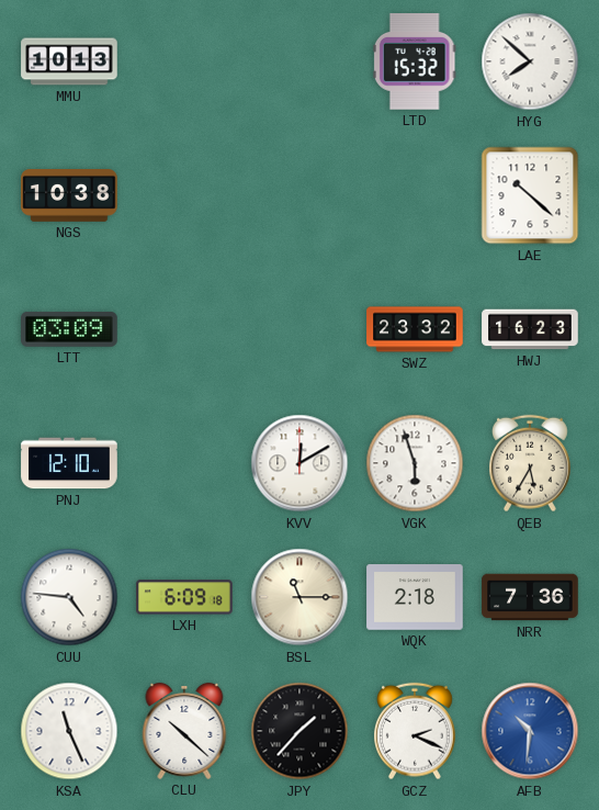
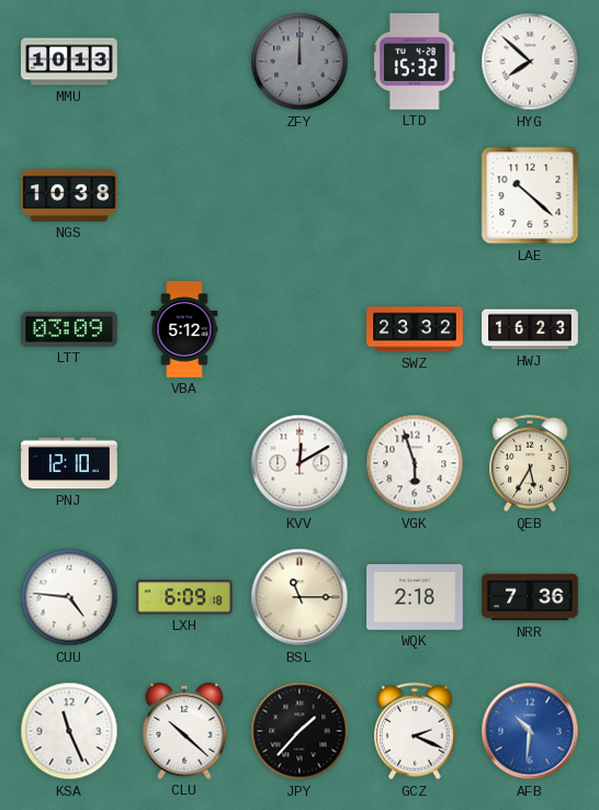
ZFY: none -> 12:00 (299, 61)
VBA: none -> 5:12 (184, 329)
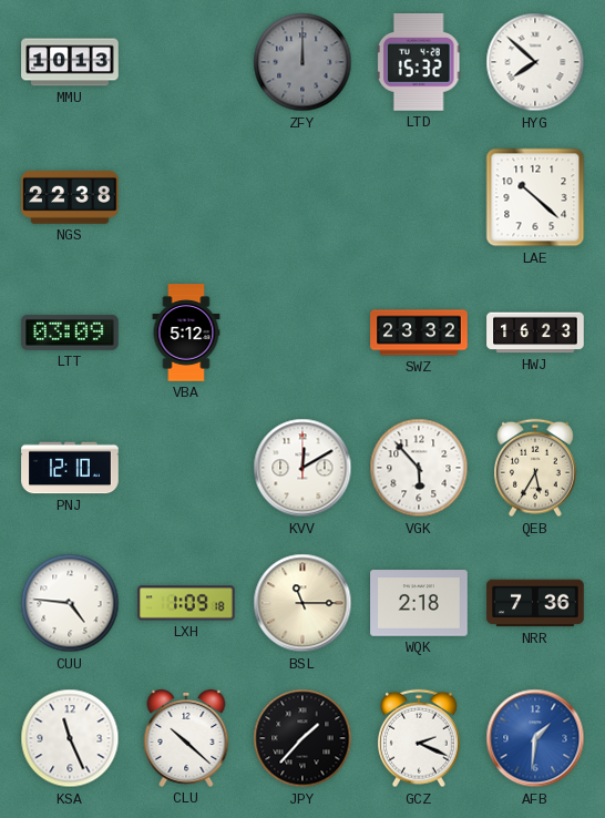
NGS: 10:38 -> 22:38 (70, 198)
VGK: 5:57 -> 5:53 (419, 468)
LXH: 6:09 -> 1:09 (186, 603)
AFB: 10:31 -> 1:31 (535, 738)
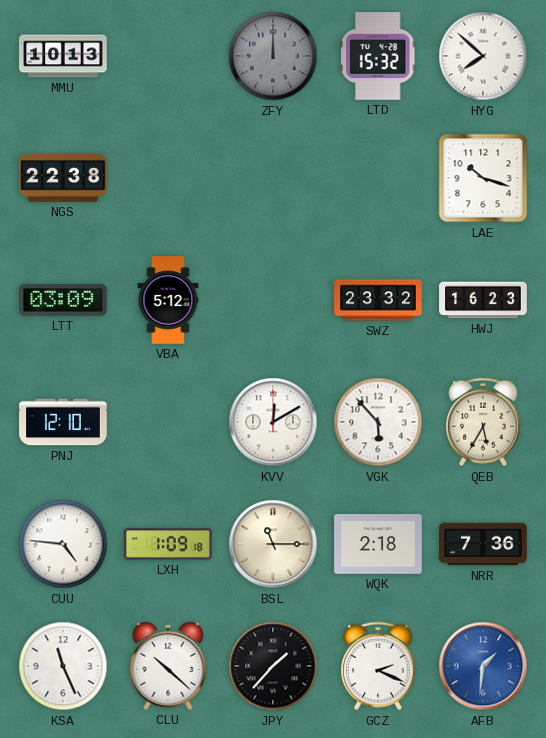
LAE: 10:22 -> 10:18 (483, 178)
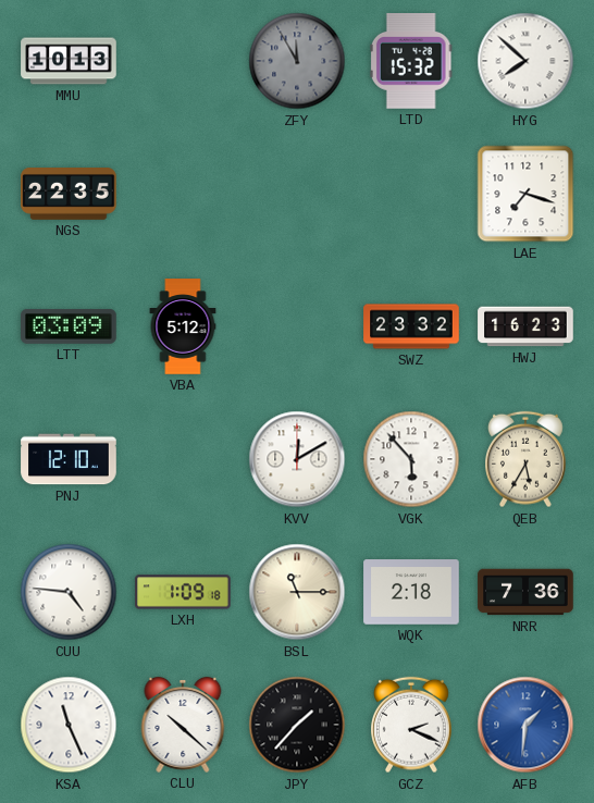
ZFY: 12:00 -> 11:55 (297, 61)
NGS: 22:38 -> 22:35 (69, 195)
LAE: 10:18 -> 7:18 (525, 194)
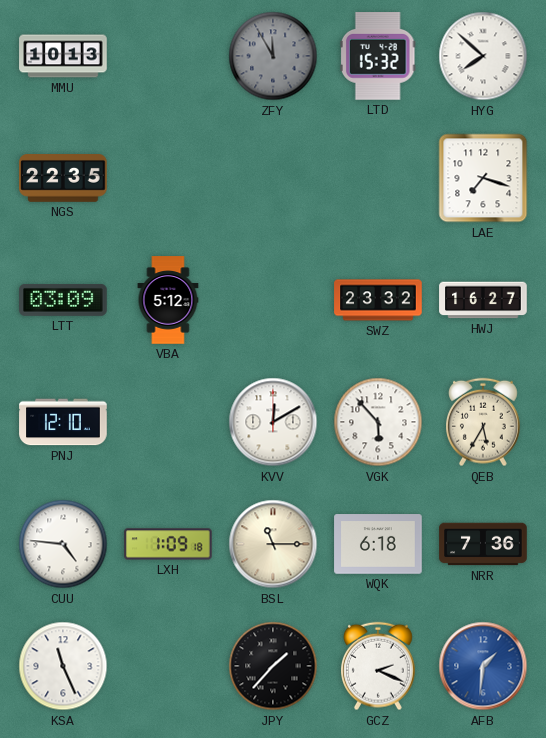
HWJ: 16:23 -> 16:27 (483, 300)
WQK: 2:18 -> 6:18 (378, 544)
CLU: 10:22 -> none (183, 725)
